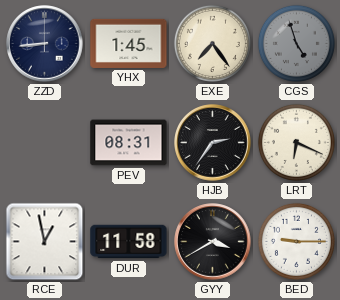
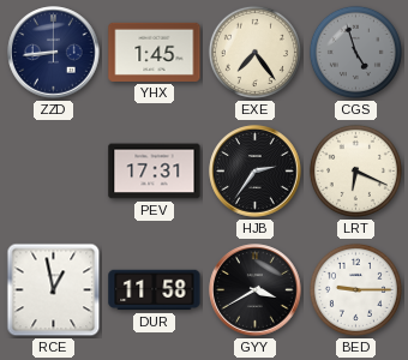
PEV: 08:31 -> 17:31 (155, 172)
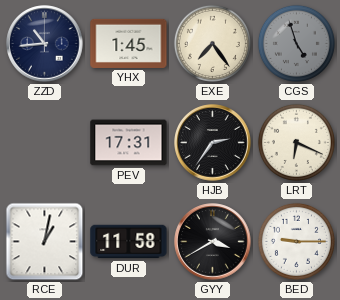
ZZD: 8:44 -> 10:44 (45, 44)
RCE: 12:58 -> 1:02 (45, 242)
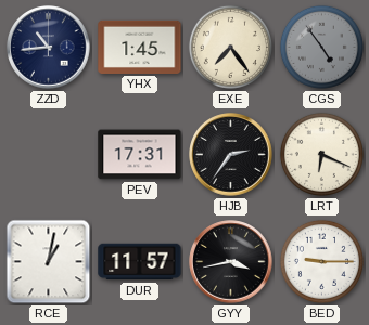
CGS: 4:57 -> 4:54 (321, 47)
DUR: 11:58 -> 11:57 (140, 262)
GYY: 3:40 -> 3:43 (231, 262)
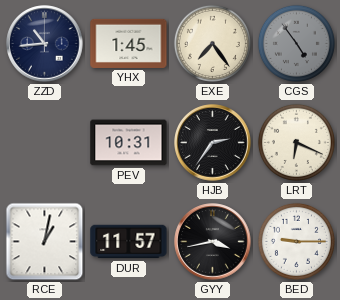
PEV: 17:31 -> 10:31 (129, 143)
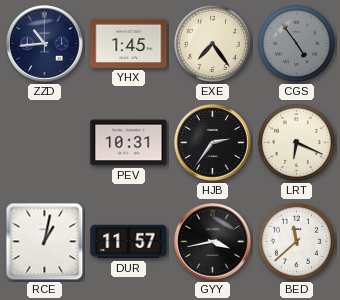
BED: 9:15 -> 11:38 (296, 241)
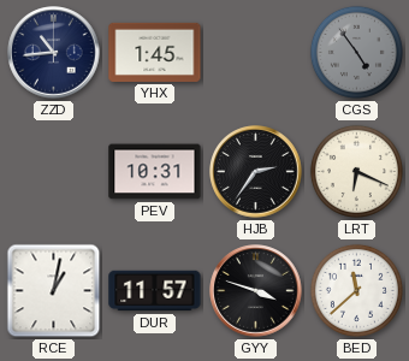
EXE: 7:24 -> none (212, 43)
GYY: 3:43 -> 3:48 (256, 291)
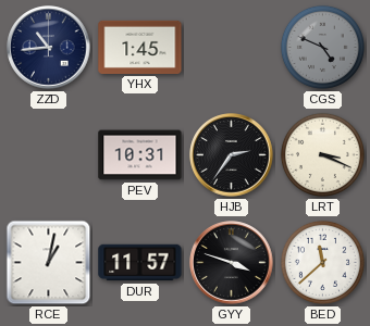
CGS: 4:54 -> 4:49 (322, 47)
LRT: 6:19 -> 3:19 (322, 154)
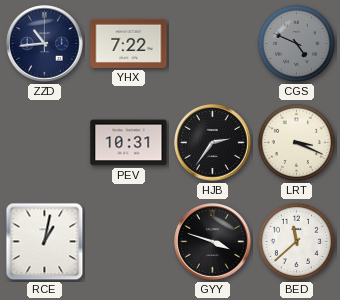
YHX: 1:45 -> 7:22 (129, 43)
DUR: 11:57 -> none (140, 263)
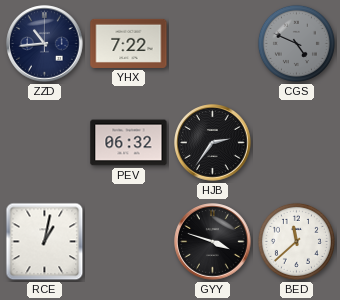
PEV: 10:31 -> 06:32 (129, 143)
LRT: 3:19 -> none (296, 142)
